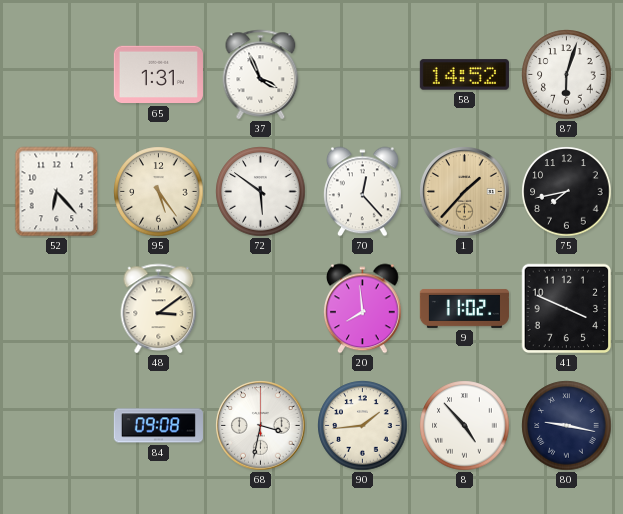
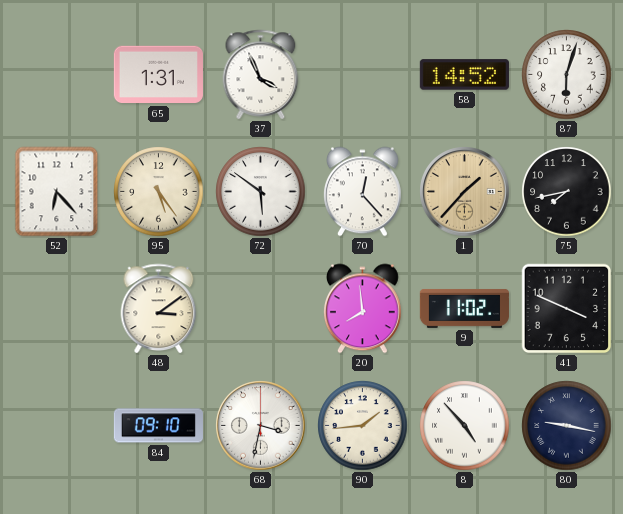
84: 09:08 -> 09:10 (158, 426)
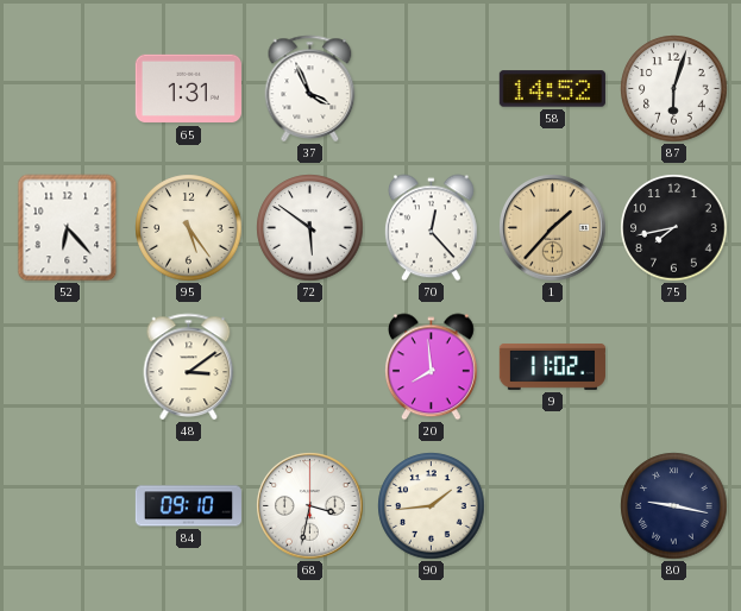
41: 3:49 -> none (567, 309)
8: 4:53 -> none (465, 426)
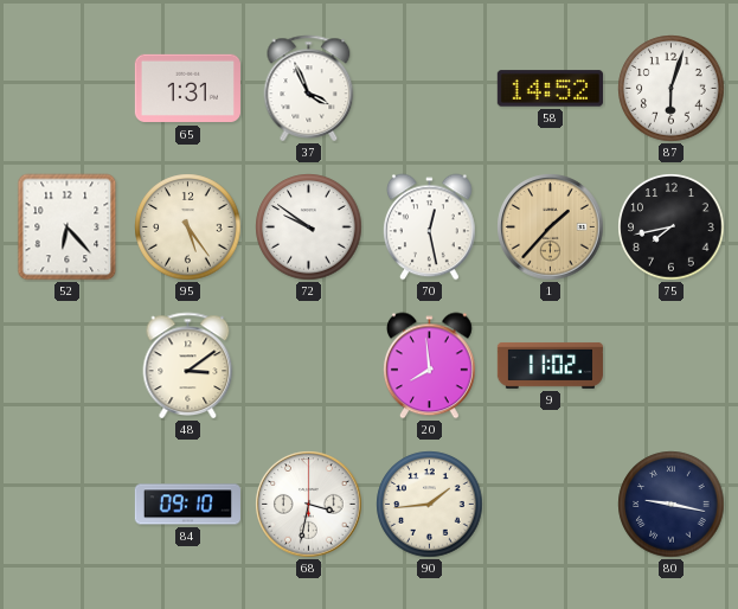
72: 5:51 -> 9:51 (309, 227)
70: 12:23 -> 12:28 (430, 227)
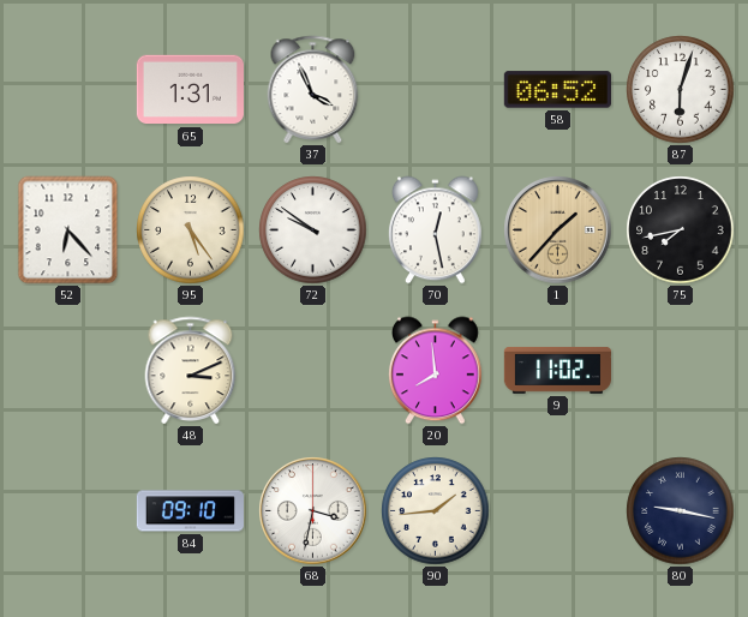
58: 14:52 -> 06:52 (557, 90)
48: 3:09 -> 3:11 (191, 370)
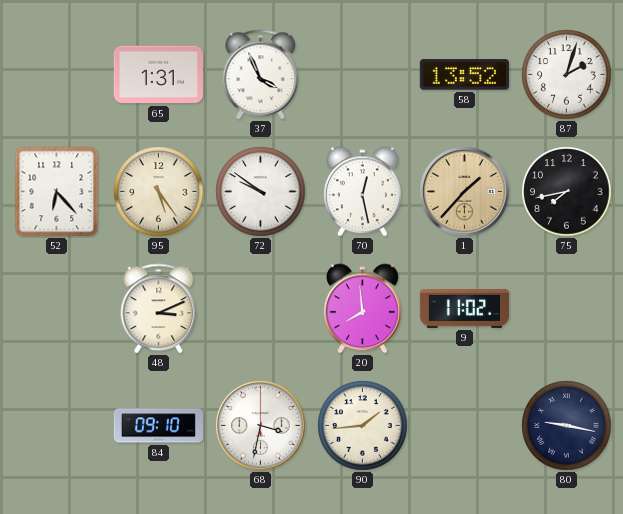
58: 06:52 -> 13:52 (464, 75)
87: 6:03 -> 2:03 (567, 75)
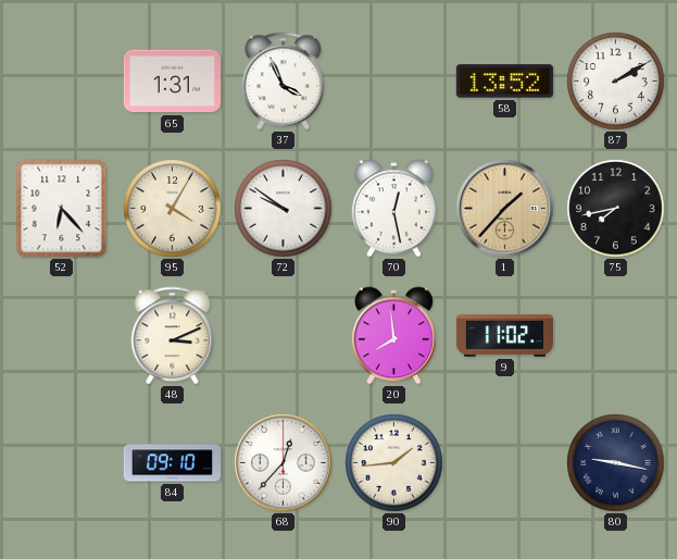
87: 2:03 -> 2:10 (616, 82)
95: 5:24 -> 4:05 (173, 209)
68: 3:32 -> 12:37 (284, 463)
